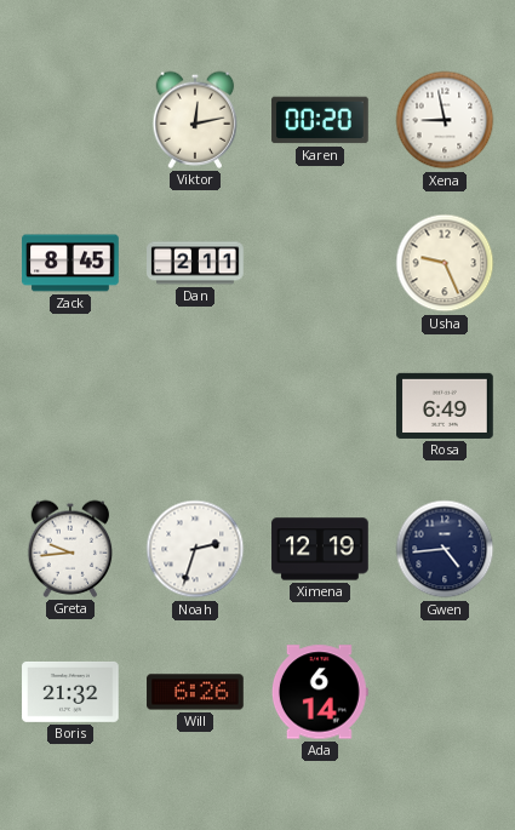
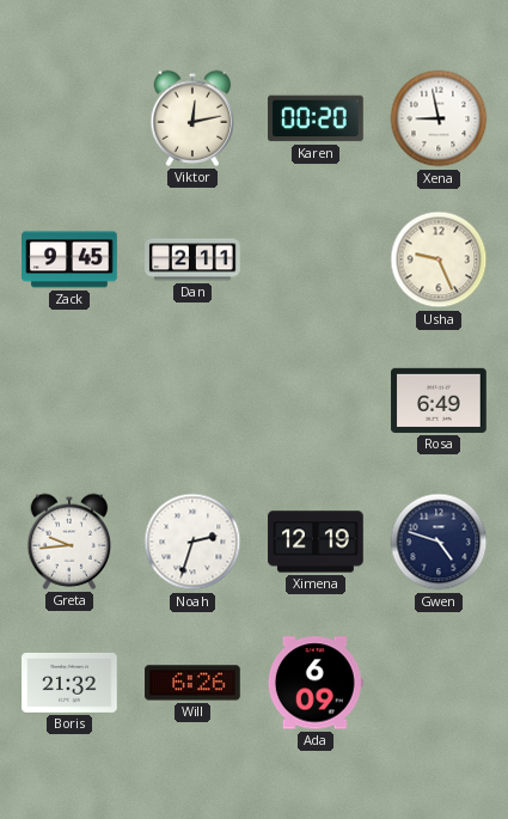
Zack: 8:45 -> 9:45 (69, 259)
Gwen: 4:44 -> 4:48 (439, 542)
Ada: 6:14 -> 6:09 (316, 683)
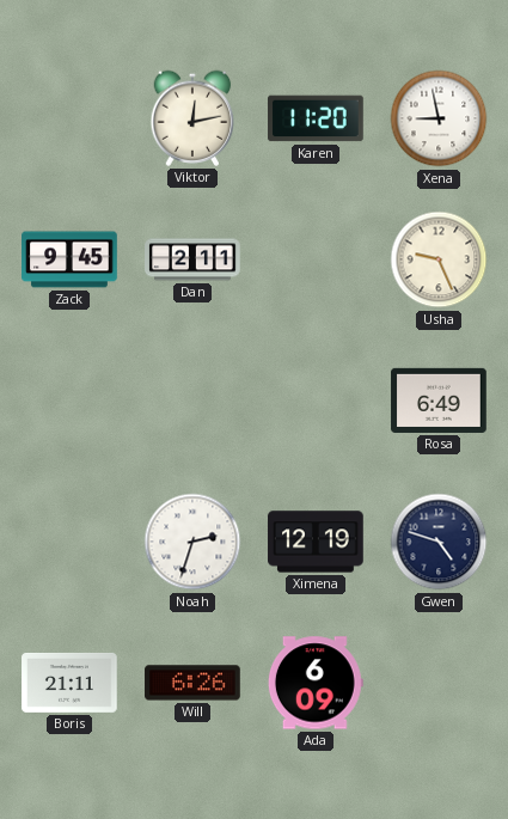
Karen: 00:20 -> 11:20 (316, 118)
Greta: 9:44 -> none (69, 542)
Boris: 21:32 -> 21:11 (69, 683)
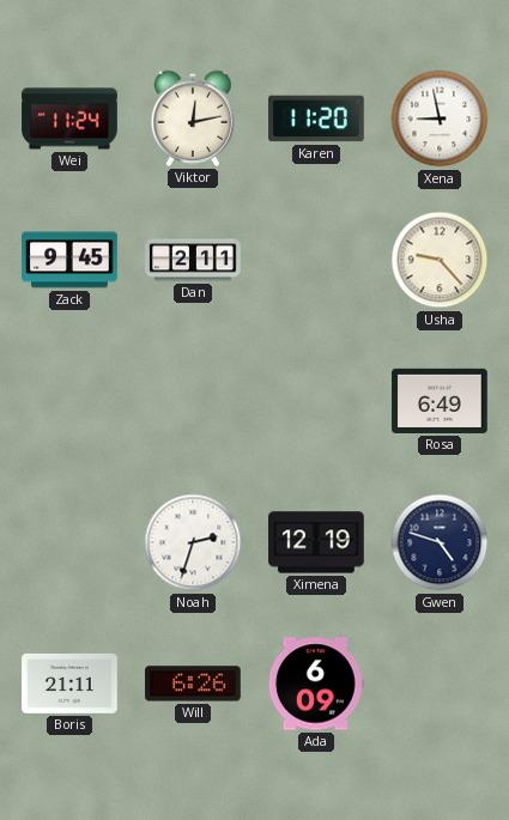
Wei: none -> 11:24 (69, 119)
Usha: 9:26 -> 9:23 (440, 260)
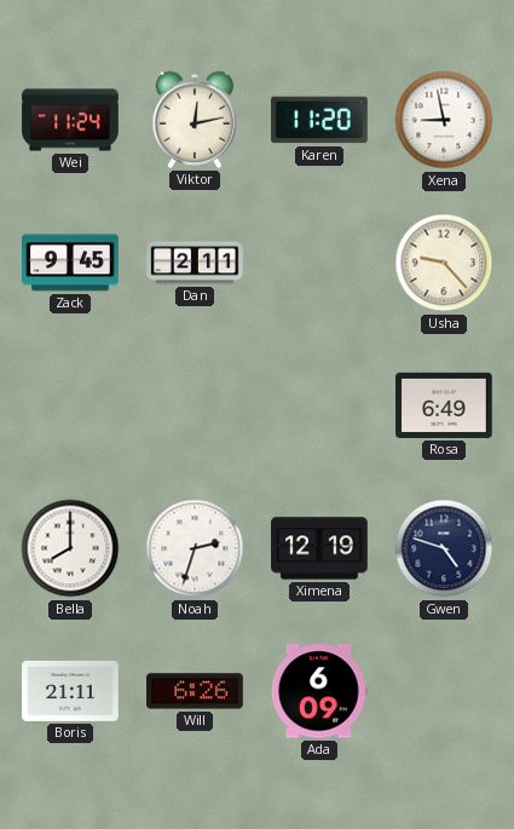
Bella: none -> 8:00 (70, 548)
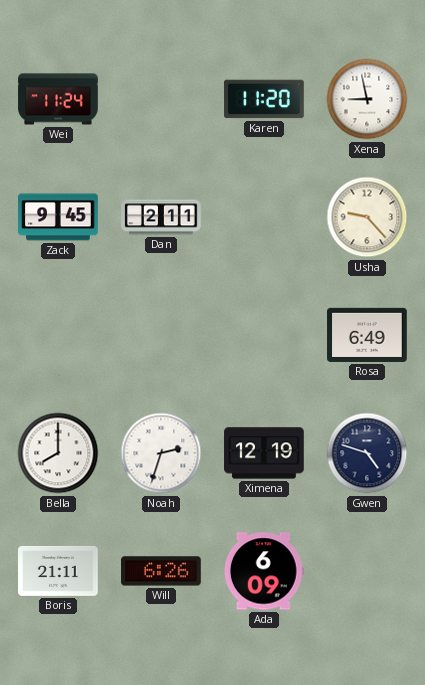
Viktor: 12:13 -> none (195, 120)
